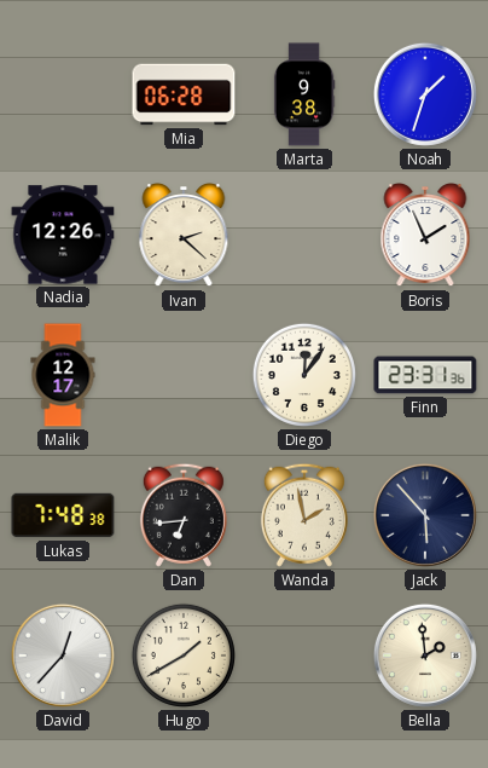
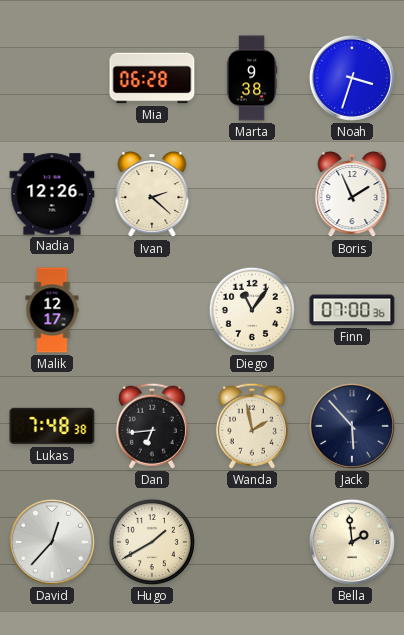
Noah: 1:33 -> 3:33 (352, 78)
Diego: 12:06 -> 11:06 (252, 310)
Finn: 23:31 -> 07:00 (352, 310)
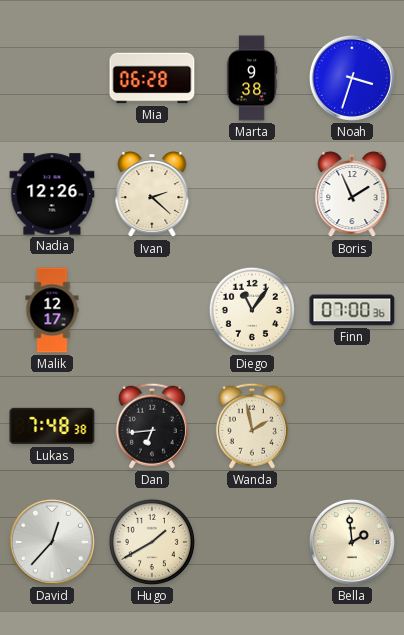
Jack: 5:53 -> none (352, 426)
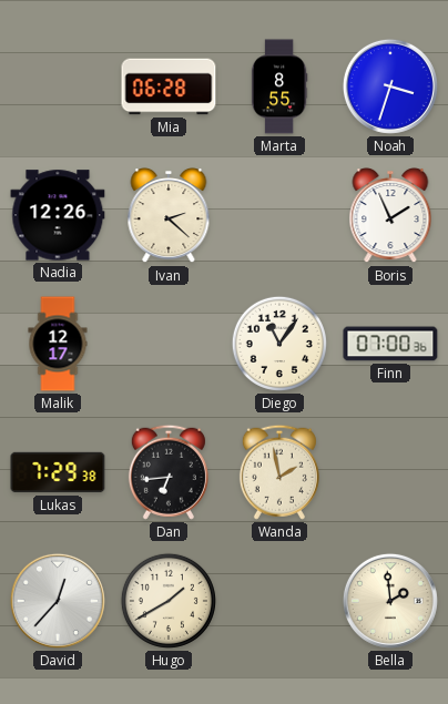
Marta: 9:38 -> 8:55 (279, 86)
Lukas: 7:48 -> 7:29 (58, 472)
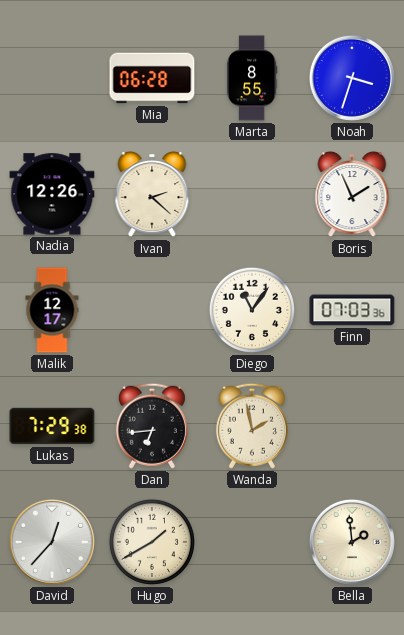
Finn: 07:00 -> 07:03 (352, 310)
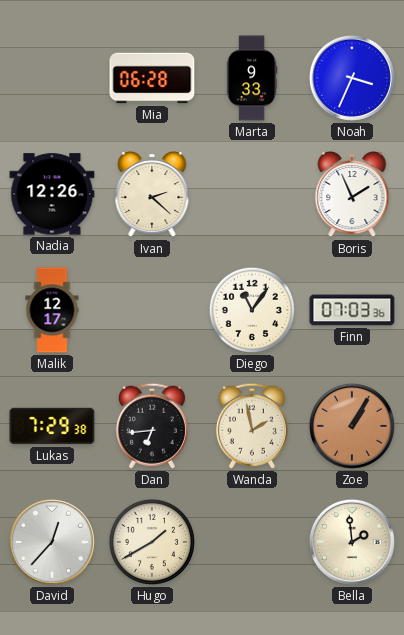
Marta: 8:55 -> 9:33 (252, 78)
Noah: 3:33 -> 3:34 (352, 78)
Zoe: none -> 1:05 (352, 426)
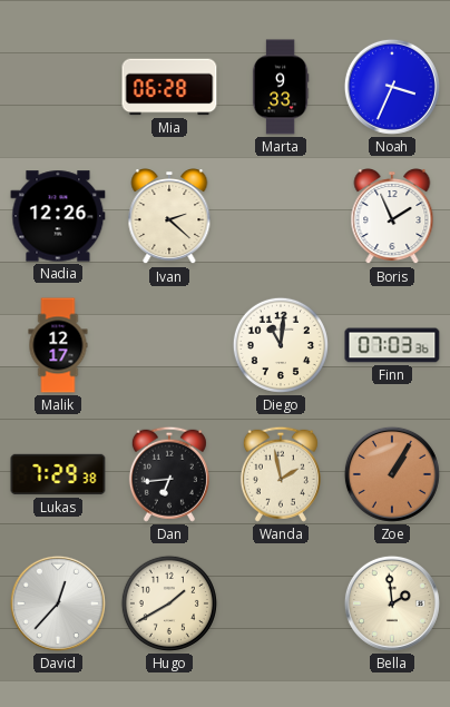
Diego: 11:06 -> 11:01 (281, 345)
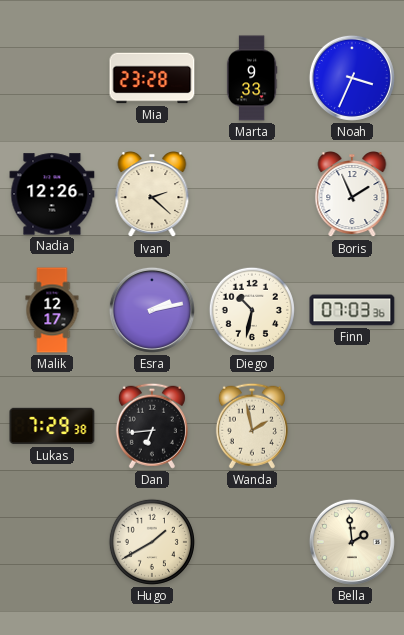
Mia: 06:28 -> 23:28 (152, 78)
Esra: none -> 2:13 (152, 310)
Diego: 11:01 -> 10:32 (252, 310)
Zoe: 1:05 -> none (392, 474)
David: 12:37 -> none (58, 603)
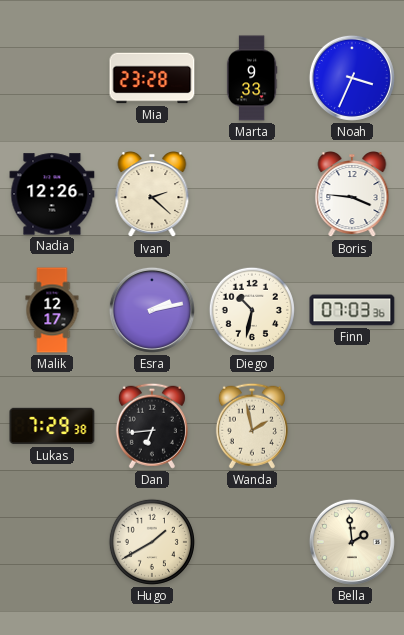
Boris: 1:56 -> 3:46 (352, 195)
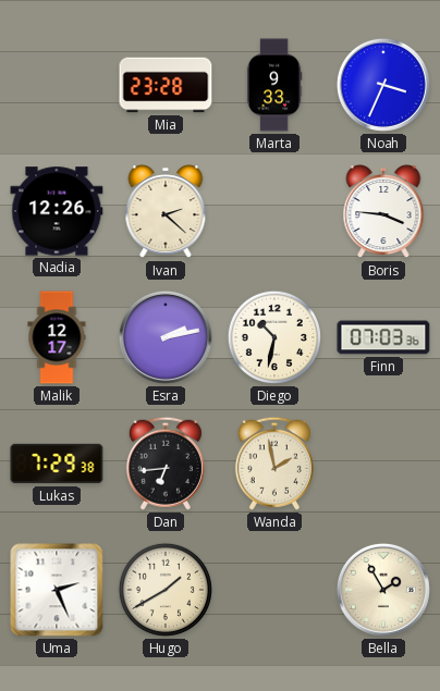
Uma: none -> 2:26 (57, 590)
Bella: 1:59 -> 1:55 (383, 590)
